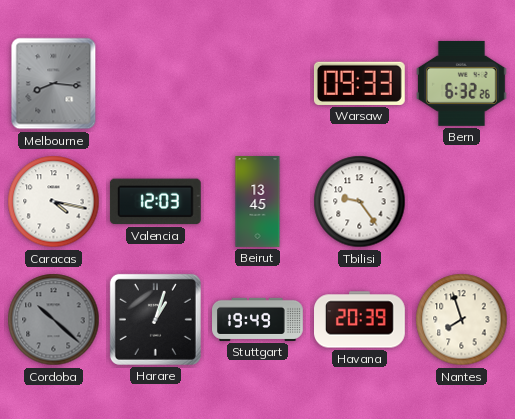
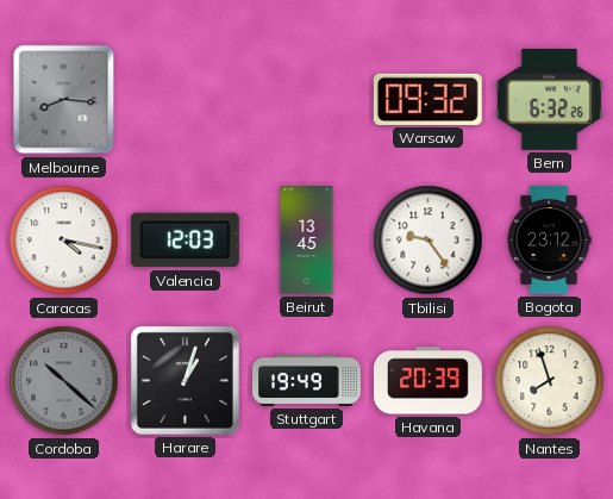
Warsaw: 09:33 -> 09:32 (427, 99)
Bogota: none -> 23:12 (549, 241)
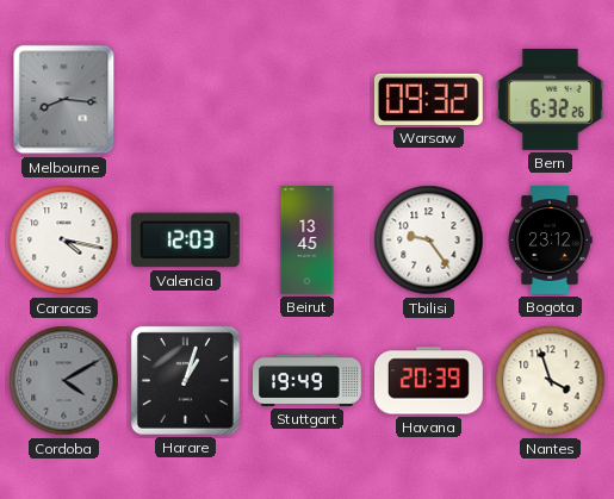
Cordoba: 10:22 -> 4:10 (64, 381)
Nantes: 7:57 -> 3:57 (551, 381)
